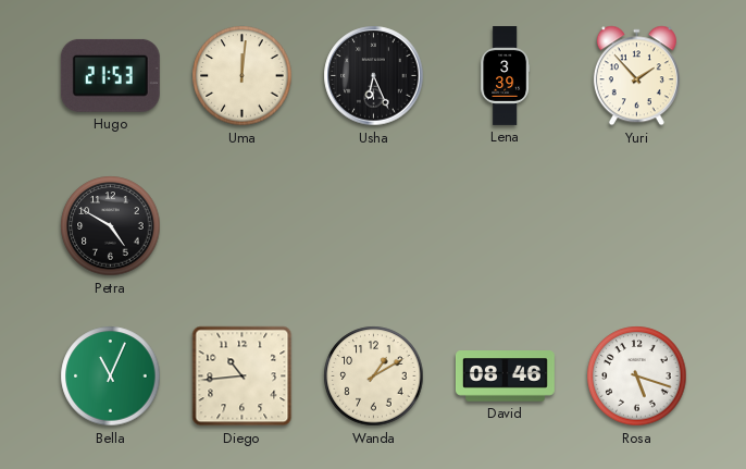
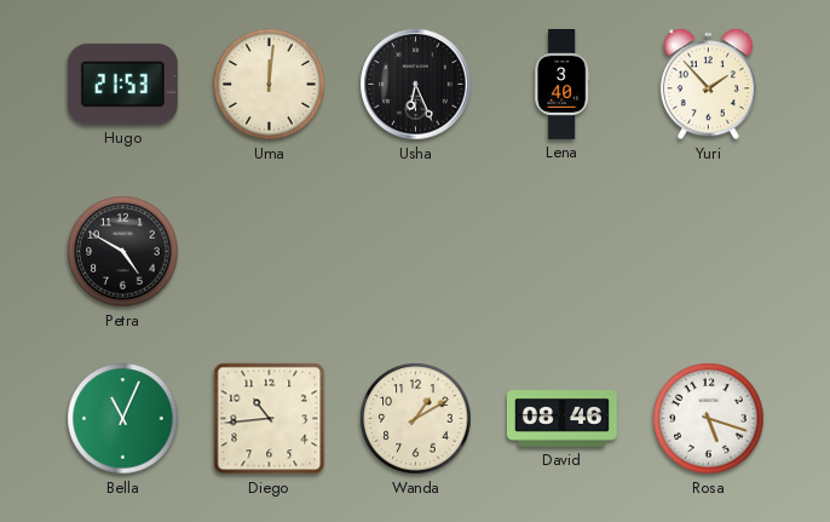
Lena: 3:39 -> 3:40 (563, 85)
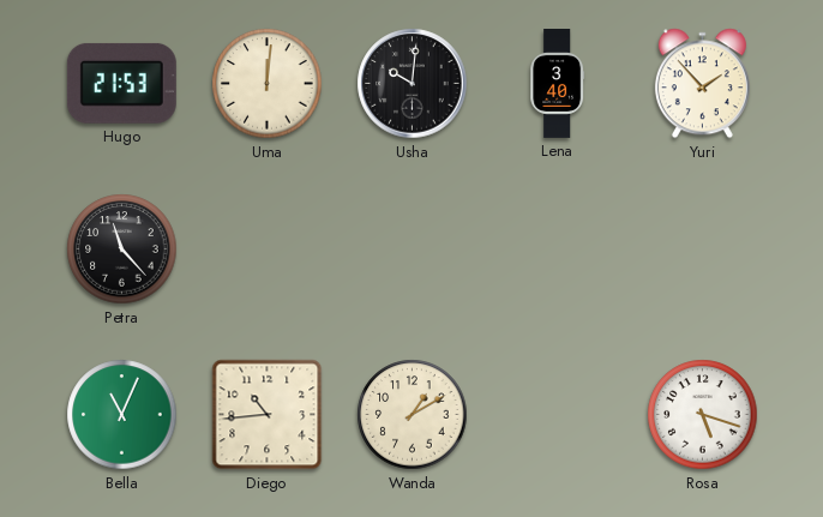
Usha: 6:26 -> 10:01 (413, 84)
Petra: 4:50 -> 11:23 (122, 250)
David: 08:46 -> none (561, 419)
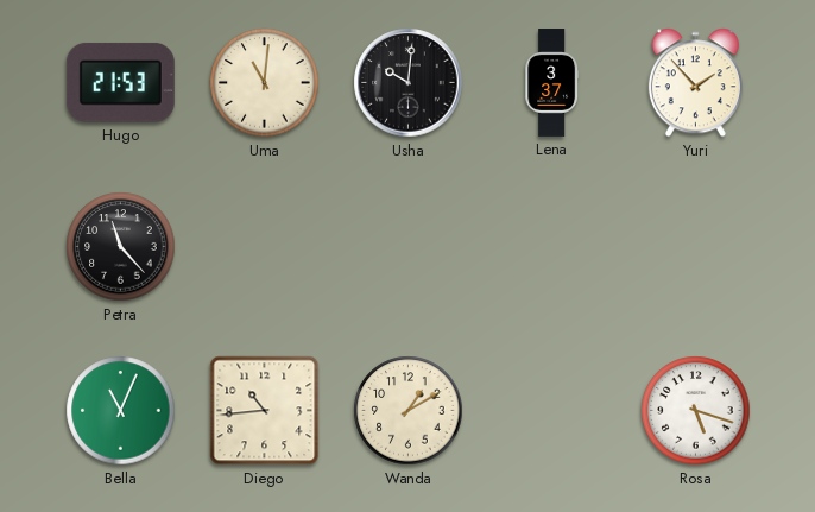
Uma: 12:01 -> 11:01 (265, 83)
Lena: 3:40 -> 3:37 (552, 83)
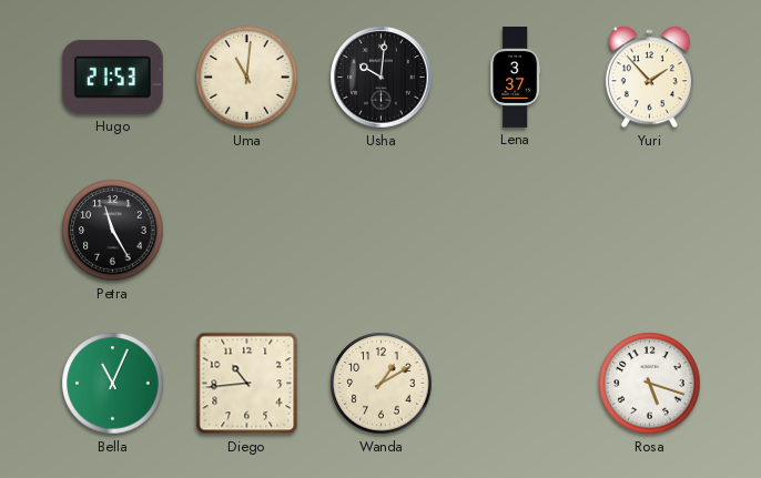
Petra: 11:23 -> 11:25 (113, 231)
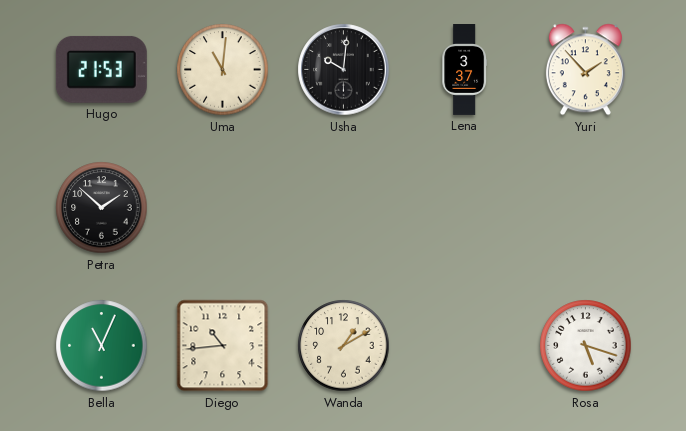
Petra: 11:25 -> 1:52 (102, 208)
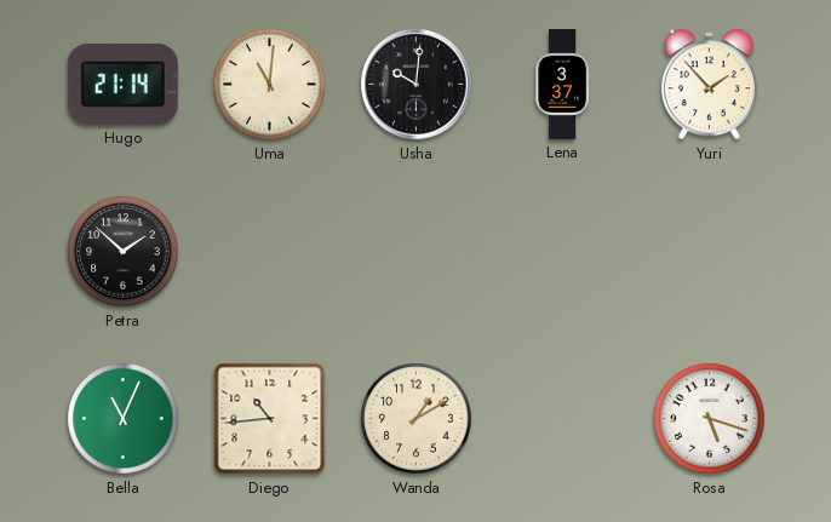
Hugo: 21:53 -> 21:14 (122, 84)
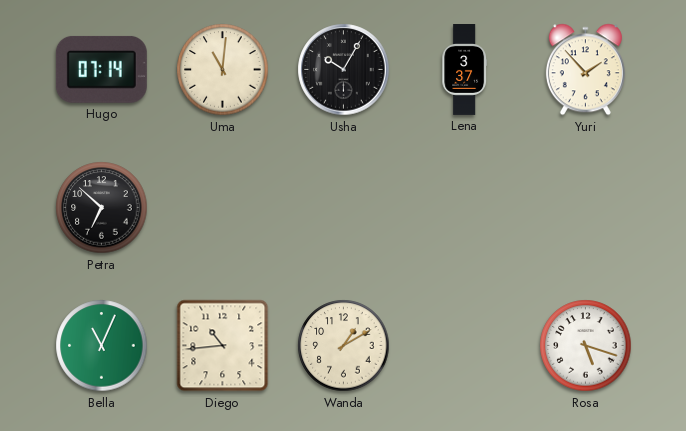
Hugo: 21:14 -> 07:14 (101, 69)
Usha: 10:01 -> 10:05 (344, 70)
Petra: 1:52 -> 6:52 (102, 208)
